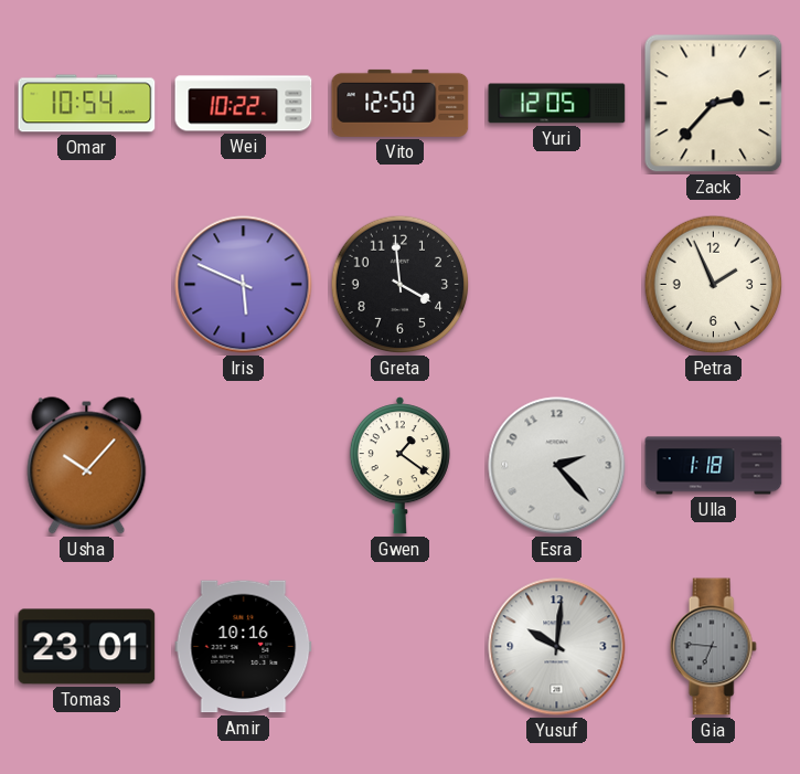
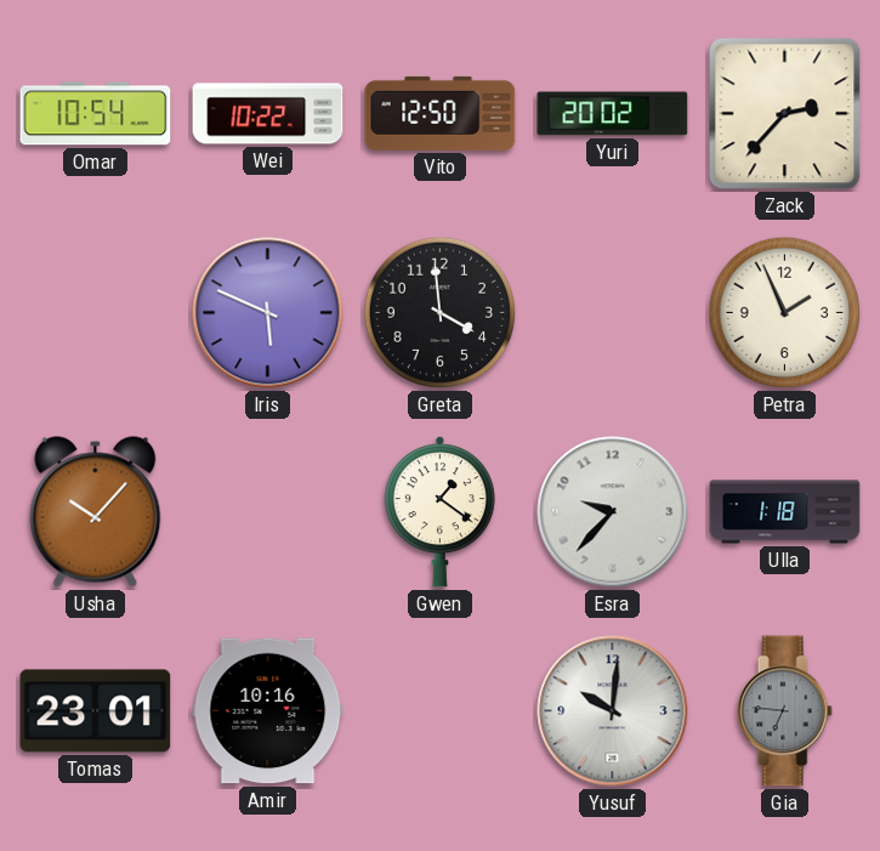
Yuri: 12:05 -> 20:02 (613, 114)
Esra: 2:23 -> 9:37 (613, 512)
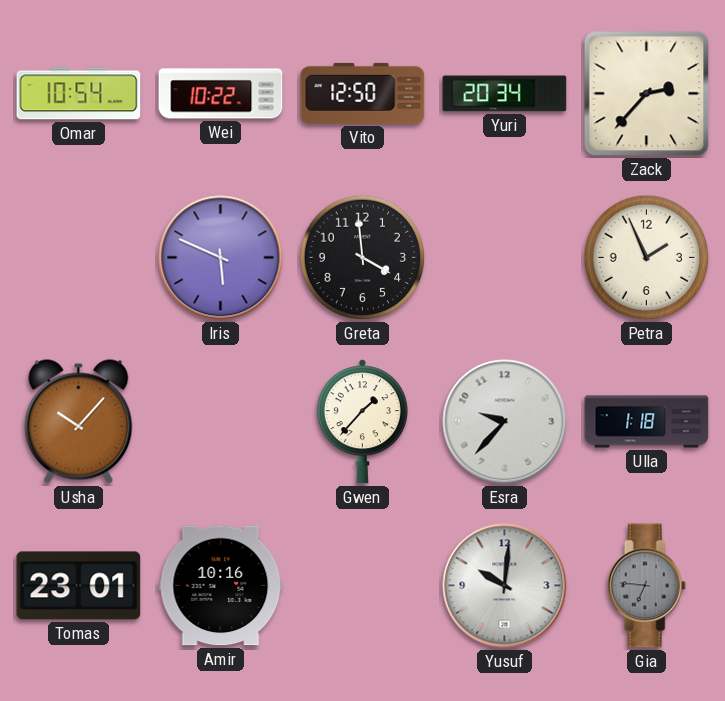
Yuri: 20:02 -> 20:34 (505, 94)
Gwen: 1:21 -> 1:37 (362, 422)
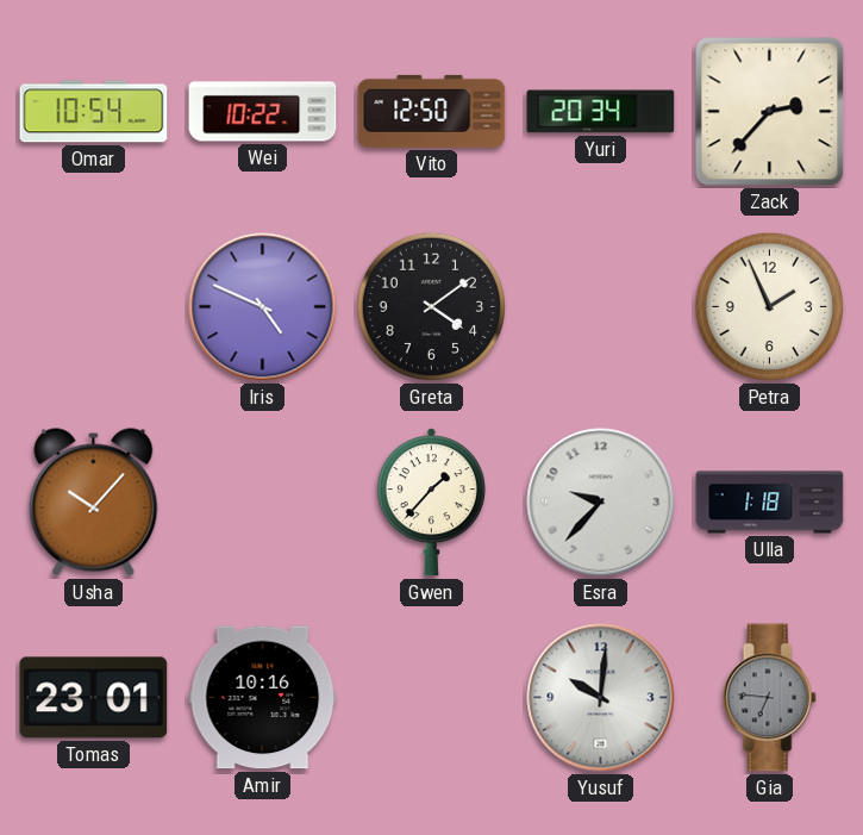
Iris: 5:49 -> 4:49 (263, 307)
Greta: 3:59 -> 4:09 (432, 307)
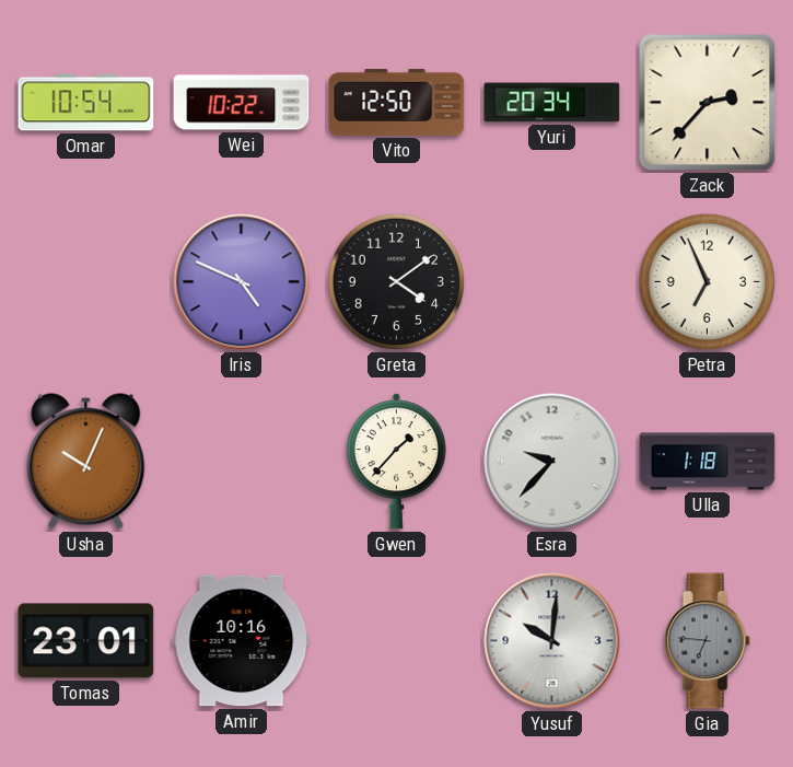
Petra: 1:56 -> 6:56 (708, 282)
Usha: 10:07 -> 10:04 (86, 462)
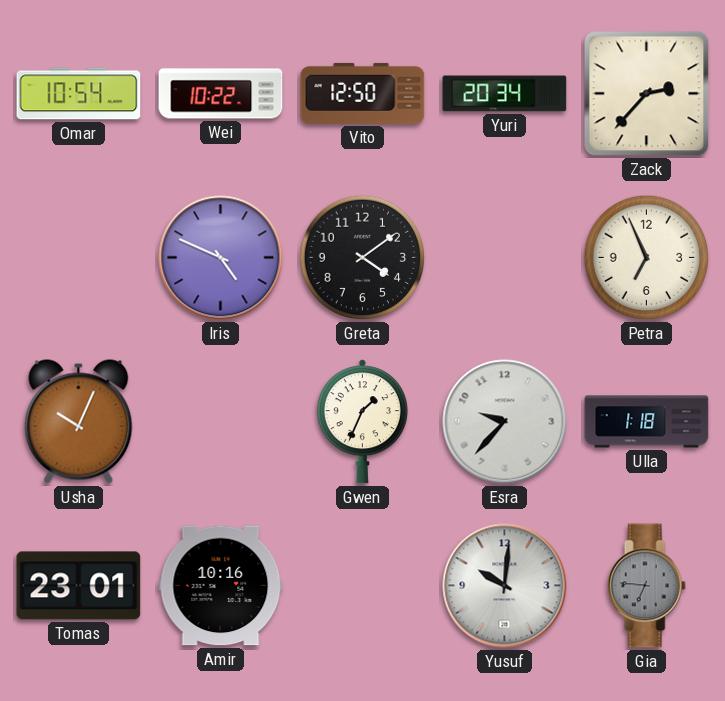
Gwen: 1:37 -> 1:34 (362, 422)
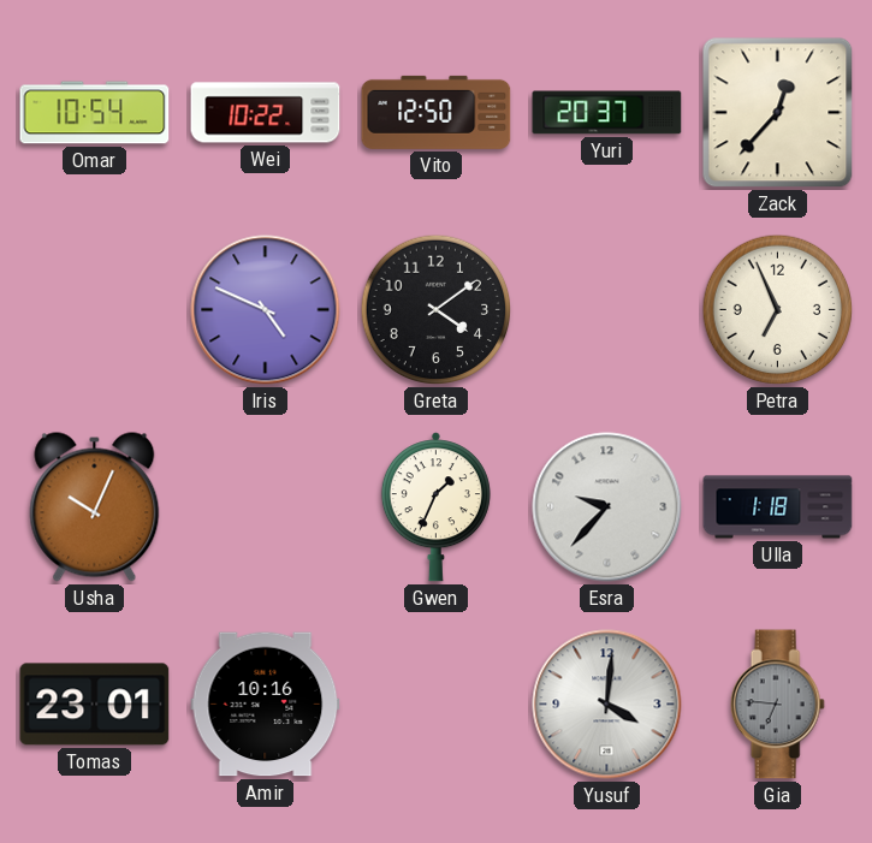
Yuri: 20:34 -> 20:37 (607, 113)
Zack: 2:37 -> 12:37 (778, 113)
Yusuf: 10:01 -> 4:01 (607, 705)
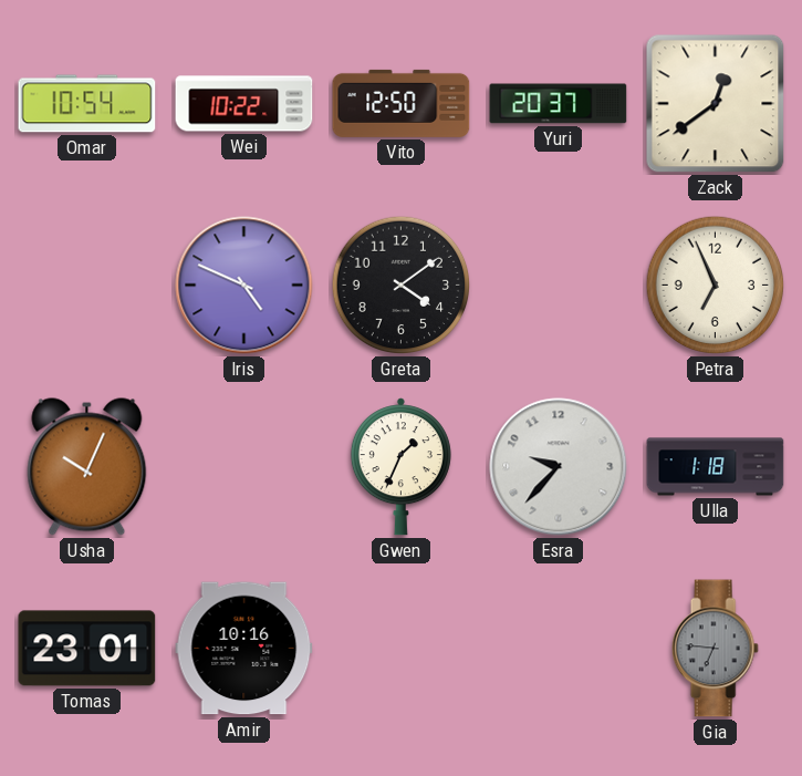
Zack: 12:37 -> 12:39 (716, 104)
Yusuf: 4:01 -> none (607, 705)
